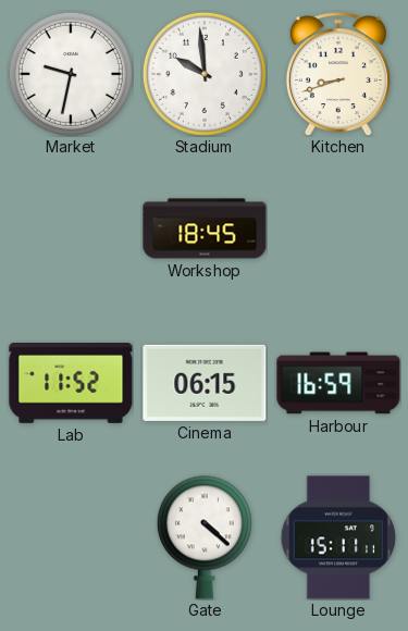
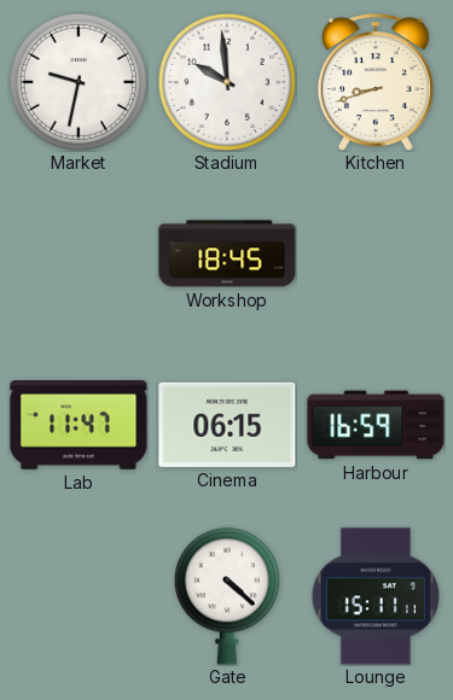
Lab: 11:52 -> 11:47 (79, 425)
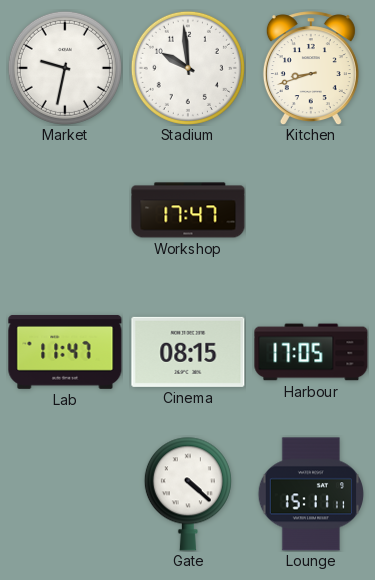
Workshop: 18:45 -> 17:47 (188, 210)
Cinema: 06:15 -> 08:15 (188, 352)
Harbour: 16:59 -> 17:05 (311, 352)
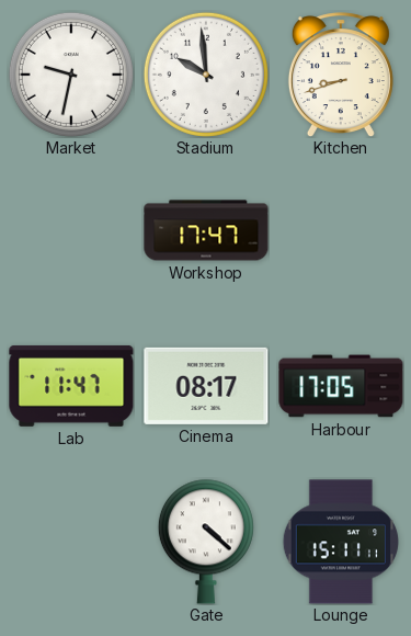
Cinema: 08:15 -> 08:17 (206, 386)
